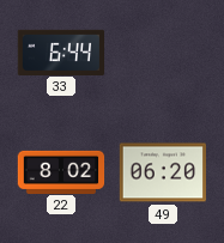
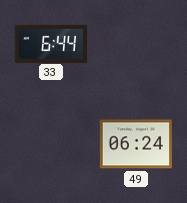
22: 8:02 -> none (61, 171)
49: 06:20 -> 06:24 (136, 144)
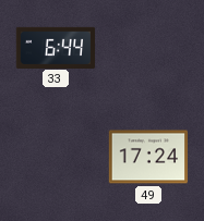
49: 06:24 -> 17:24 (148, 157)
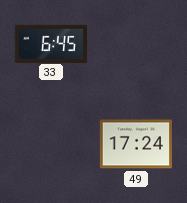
33: 6:44 -> 6:45 (51, 43)
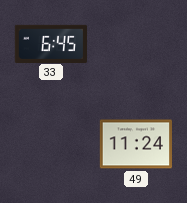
49: 17:24 -> 11:24 (136, 144)
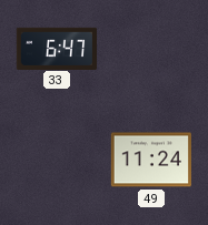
33: 6:45 -> 6:47 (57, 48)
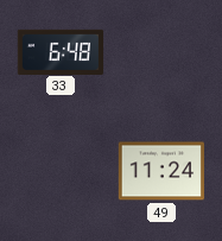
33: 6:47 -> 6:48 (61, 51)
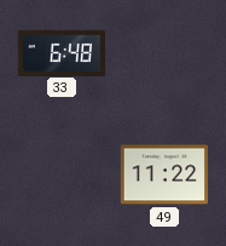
49: 11:24 -> 11:22 (164, 175)
